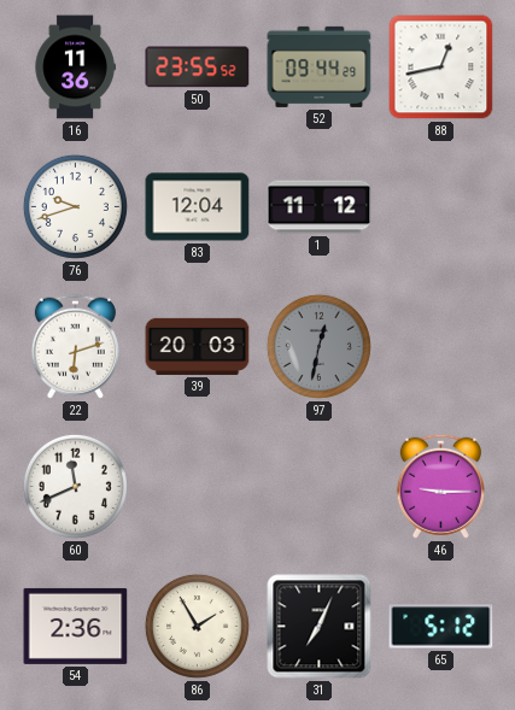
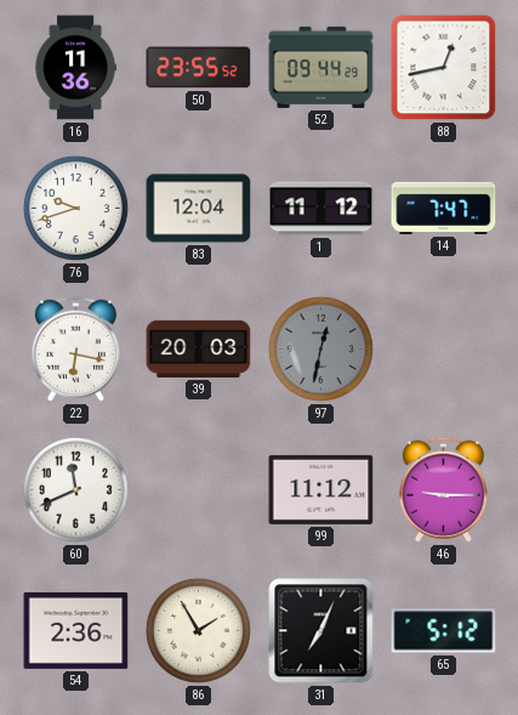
14: none -> 7:47 (444, 208)
22: 6:12 -> 6:17 (75, 348)
99: none -> 11:12 (321, 489)
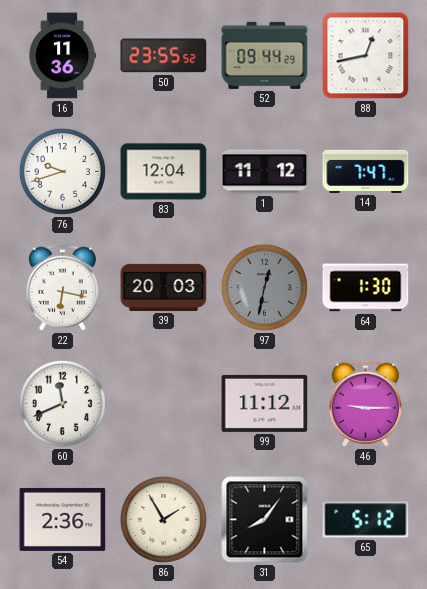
64: none -> 1:30 (366, 288)
31: 7:04 -> 8:06 (265, 520)
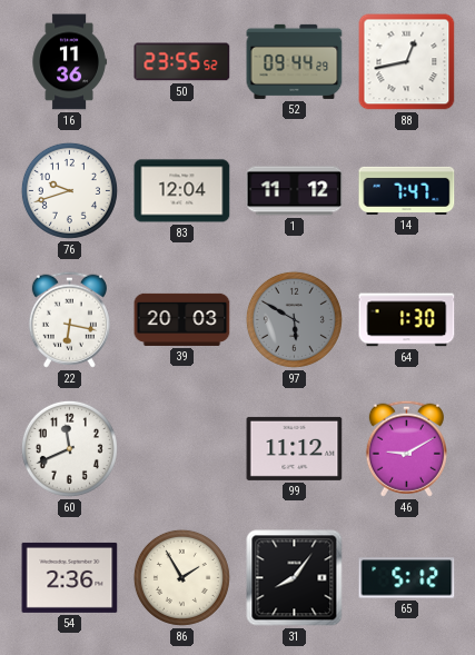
97: 12:32 -> 5:50 (294, 319)
46: 9:15 -> 9:10 (406, 448)
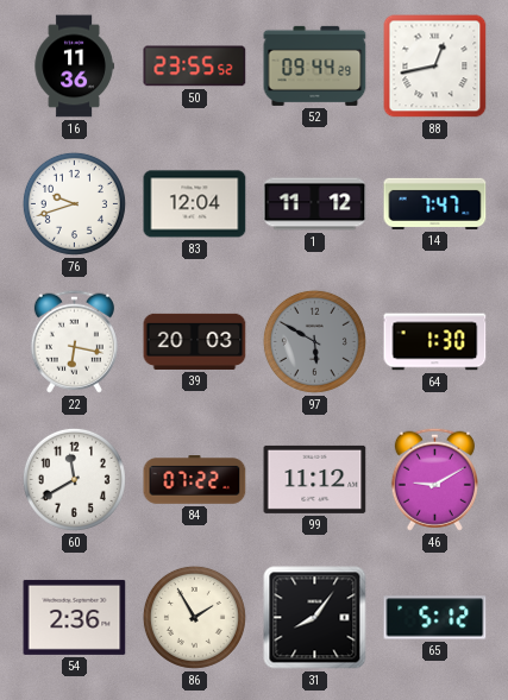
60: 11:41 -> 11:40 (74, 479)
84: none -> 07:22 (195, 480)
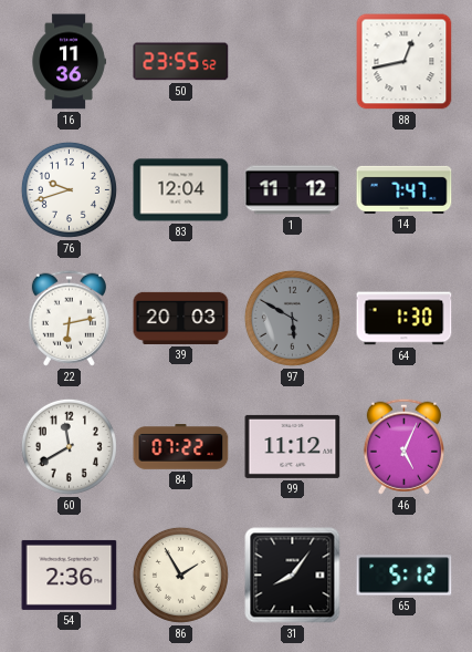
52: 09:44 -> none (315, 65)
22: 6:17 -> 6:13 (69, 318)
46: 9:10 -> 5:04 (403, 446)
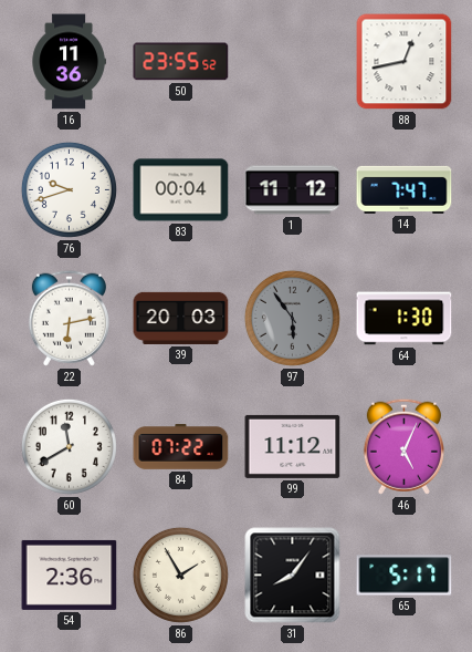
83: 12:04 -> 00:04 (181, 190)
97: 5:50 -> 5:54 (292, 318)
65: 5:12 -> 5:17 (405, 576)
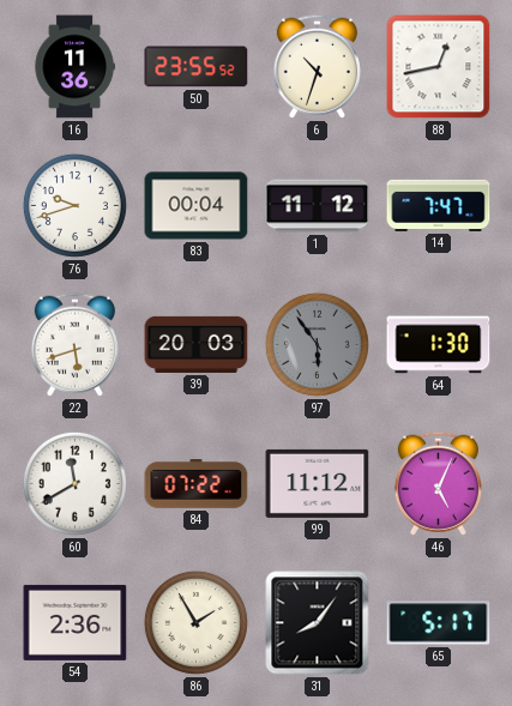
6: none -> 10:33 (317, 66)
22: 6:13 -> 5:42 (74, 344)
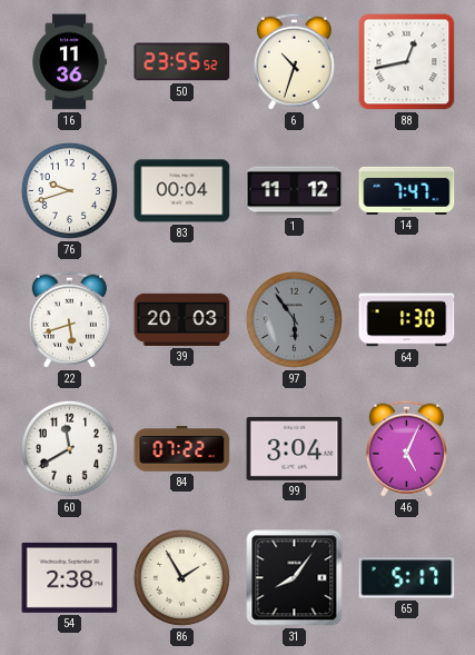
99: 11:12 -> 3:04 (295, 448)
54: 2:36 -> 2:38 (70, 577)
